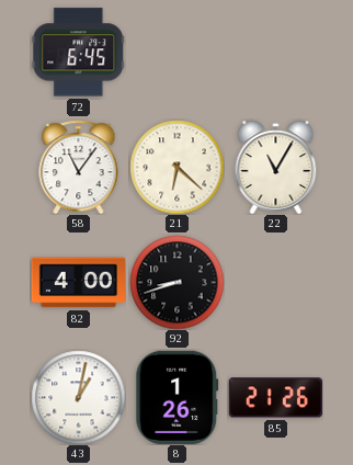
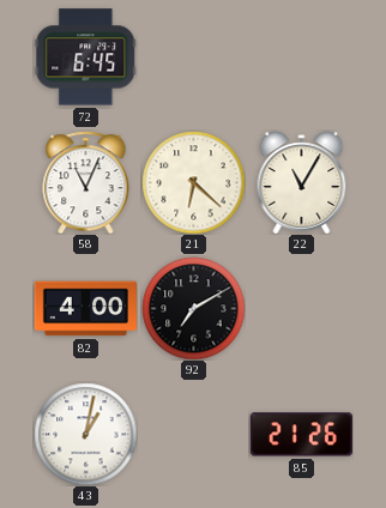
58: 11:06 -> 11:04 (86, 182)
92: 8:42 -> 7:10 (193, 308)
8: 1:26 -> none (178, 397)
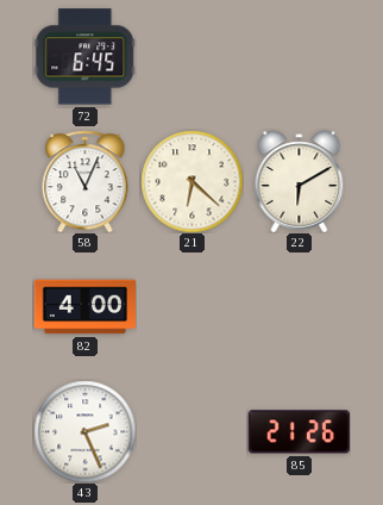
22: 11:05 -> 6:10 (300, 181)
92: 7:10 -> none (193, 308)
43: 1:02 -> 2:26 (84, 431)
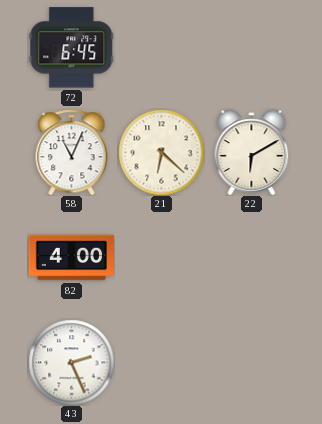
85: 21:26 -> none (299, 432)
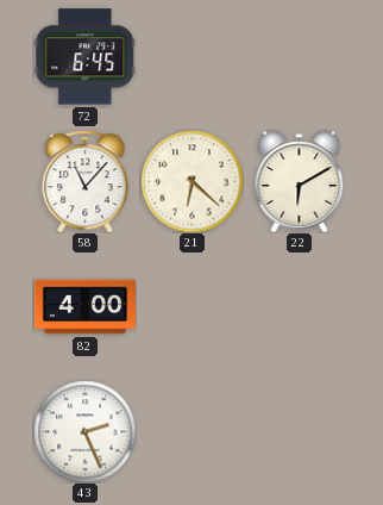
58: 11:04 -> 11:07 (86, 181)
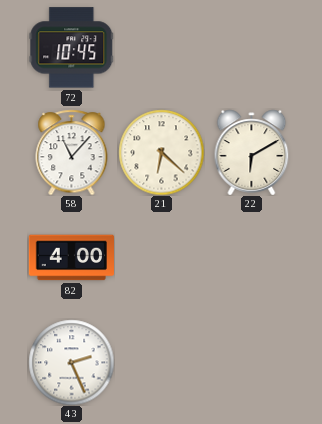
72: 6:45 -> 10:45 (71, 48)
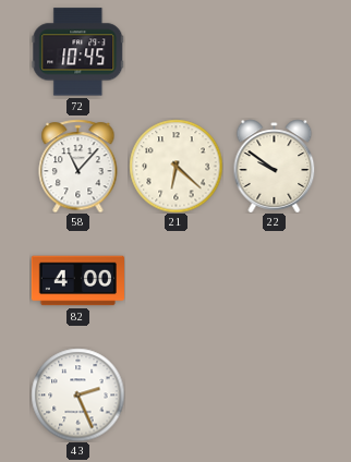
22: 6:10 -> 9:51 (275, 166)
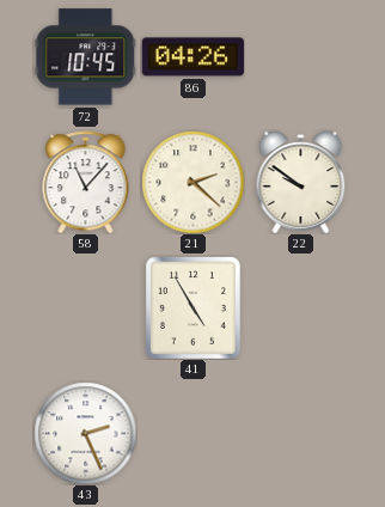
86: none -> 04:26 (192, 57)
21: 6:22 -> 2:22 (192, 182)
82: 4:00 -> none (77, 281)
41: none -> 4:55 (192, 307)
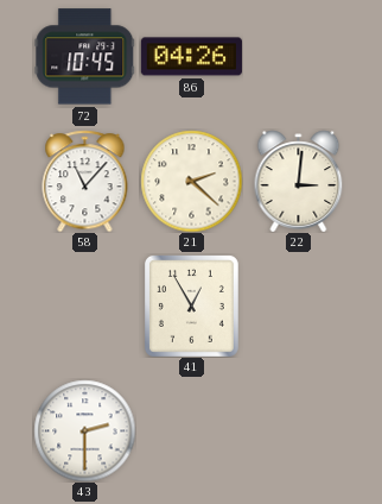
22: 9:51 -> 3:01 (299, 181)
41: 4:55 -> 12:55 (191, 305)
43: 2:26 -> 2:30 (84, 430)
